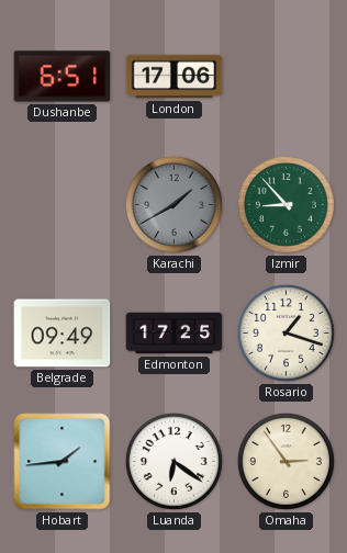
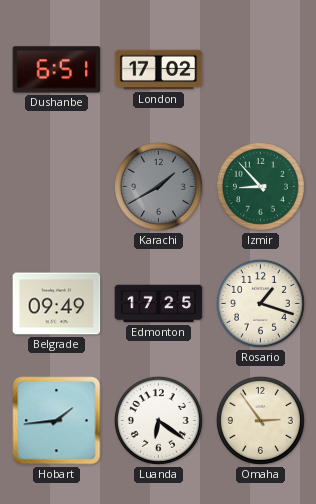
London: 17:06 -> 17:02 (159, 70)
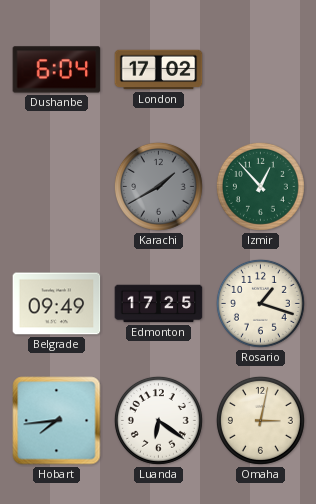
Dushanbe: 6:51 -> 6:04 (57, 70)
Izmir: 8:53 -> 12:53 (260, 186)
Hobart: 1:44 -> 7:44 (57, 421)
Omaha: 2:54 -> 3:02 (260, 420)
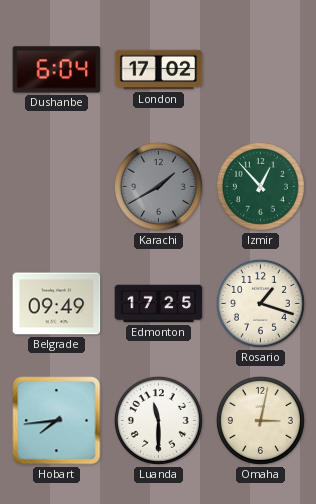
Luanda: 6:21 -> 11:30 (158, 420)
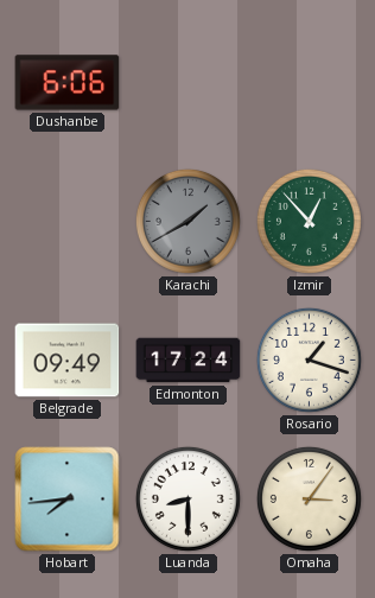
Dushanbe: 6:04 -> 6:06 (68, 83)
London: 17:02 -> none (159, 70)
Edmonton: 17:25 -> 17:24 (189, 361)
Luanda: 11:30 -> 8:30 (188, 498)
Omaha: 3:02 -> 3:06 (309, 498)
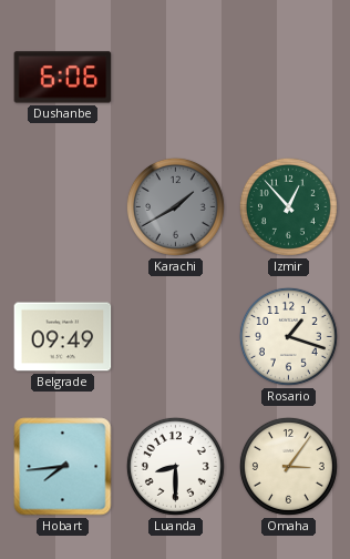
Edmonton: 17:24 -> none (189, 361)
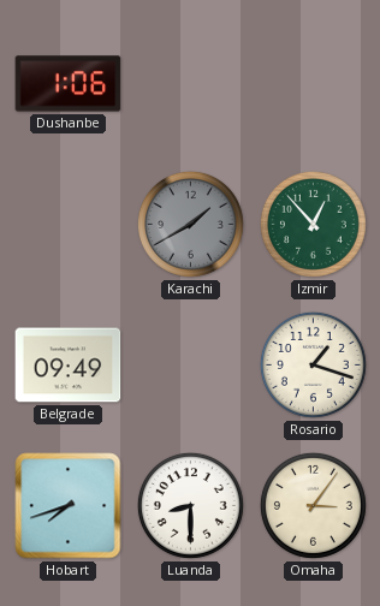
Dushanbe: 6:06 -> 1:06 (69, 84)
Hobart: 7:44 -> 7:42 (69, 506)
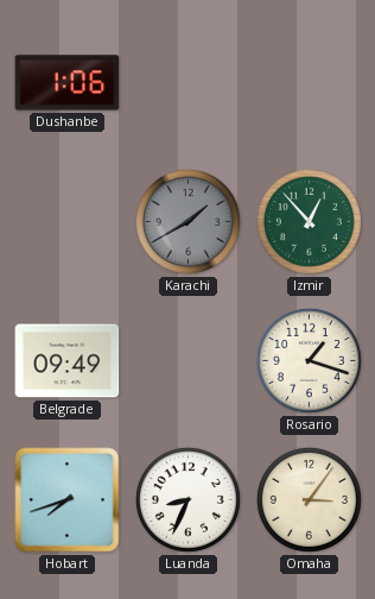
Luanda: 8:30 -> 8:34 (188, 499)
